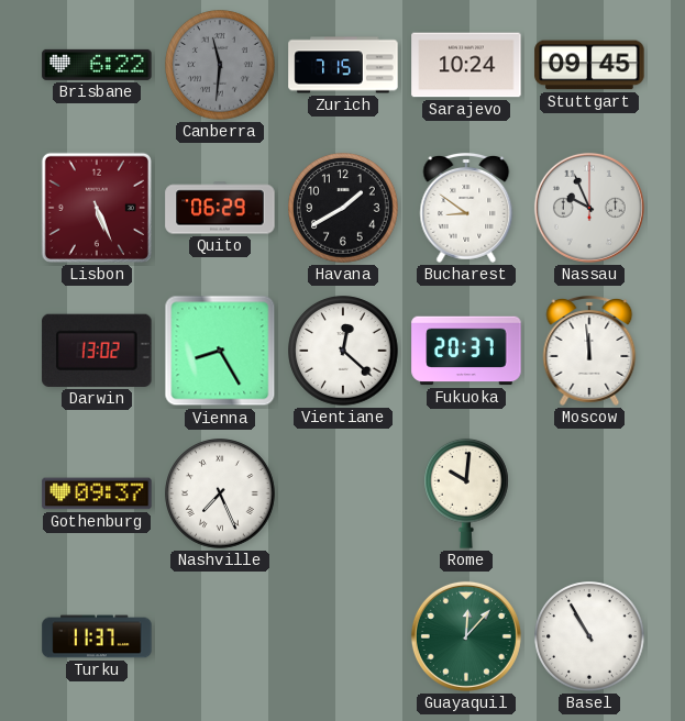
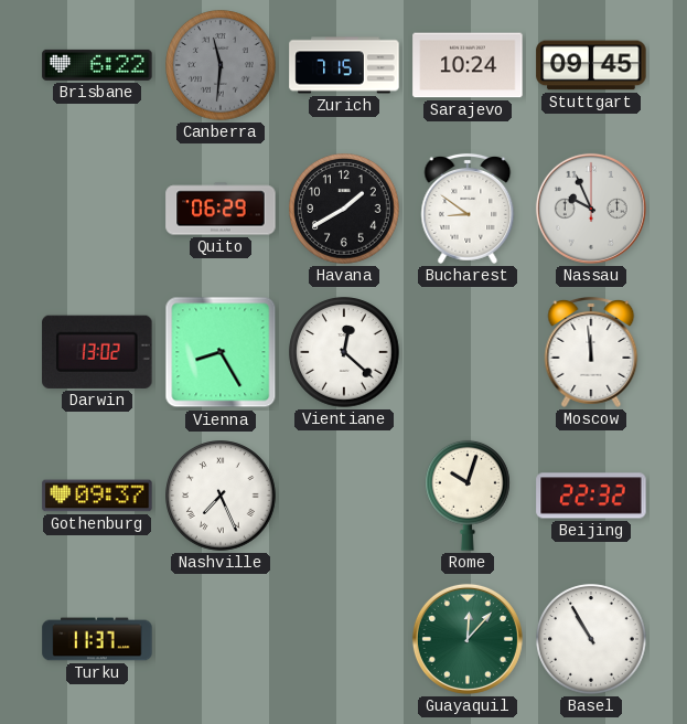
Lisbon: 5:26 -> none (97, 208)
Fukuoka: 20:37 -> none (466, 351)
Rome: 10:01 -> 10:03 (469, 496)
Beijing: none -> 22:32 (591, 496)
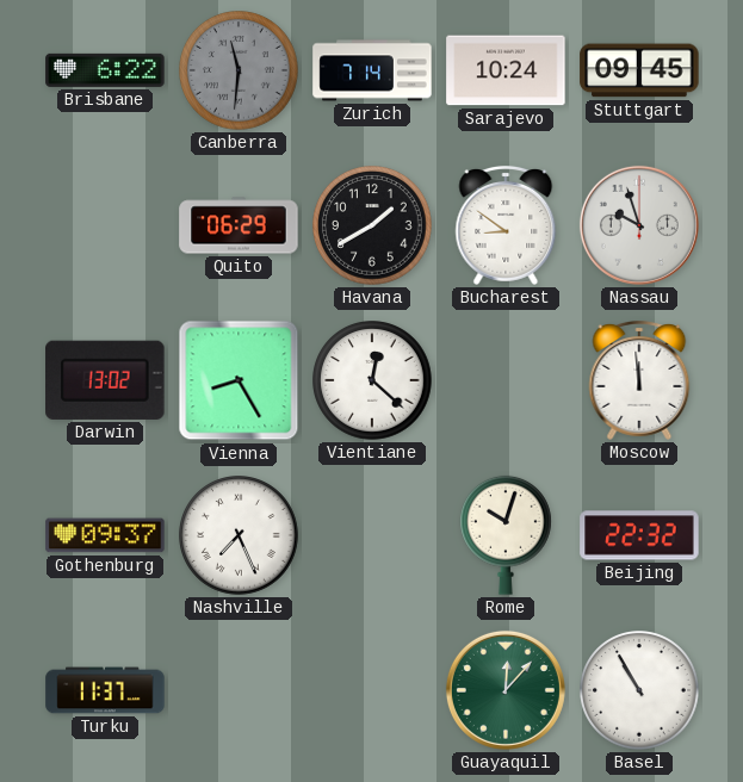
Zurich: 7:15 -> 7:14 (372, 70)
Nassau: 9:56 -> 9:57 (639, 225)
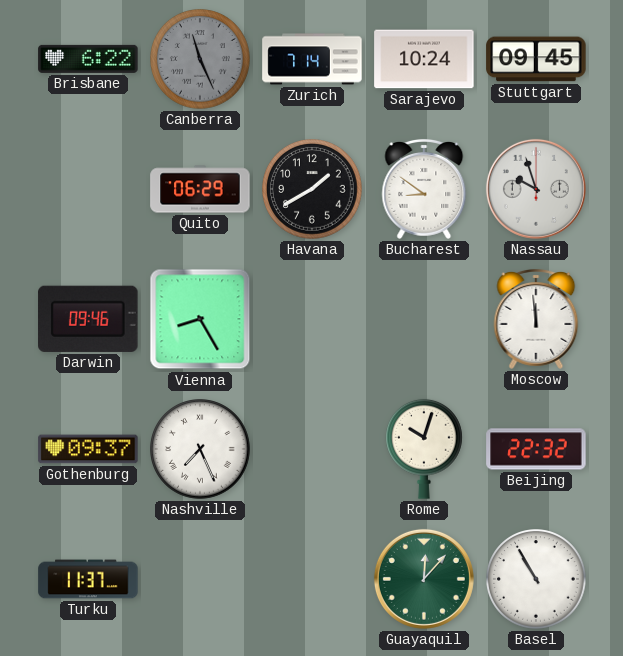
Canberra: 11:31 -> 11:26 (200, 59)
Darwin: 13:02 -> 09:46 (88, 319)
Vientiane: 12:22 -> none (372, 380)
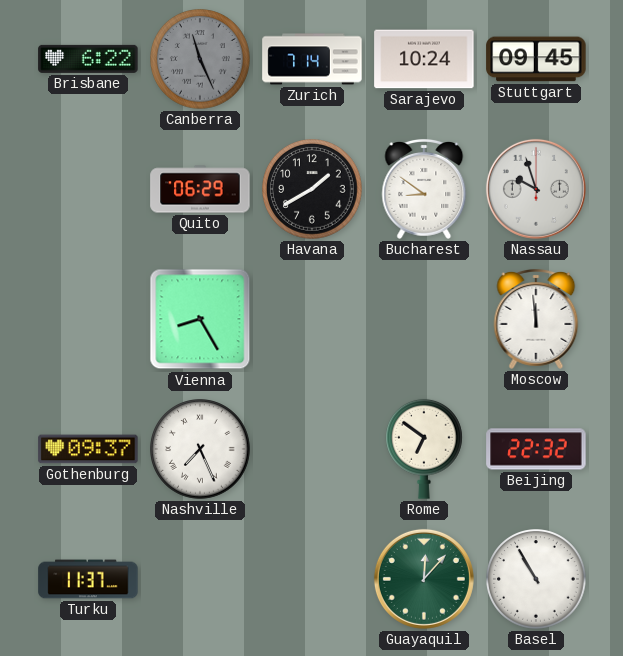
Darwin: 09:46 -> none (88, 319)
Rome: 10:03 -> 6:51 (425, 449)
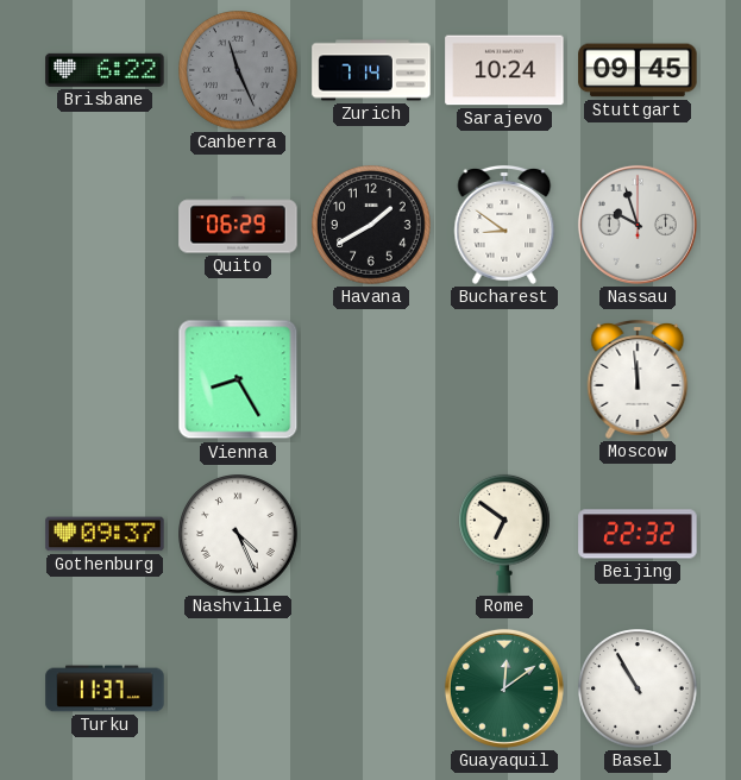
Nashville: 7:26 -> 4:26 (238, 534)
Guayaquil: 12:07 -> 12:09 (504, 688)
